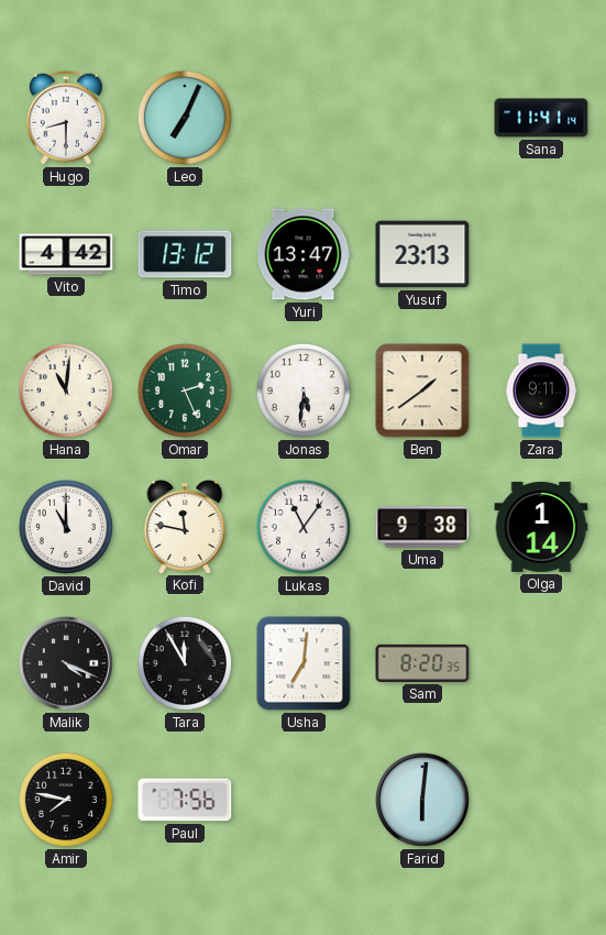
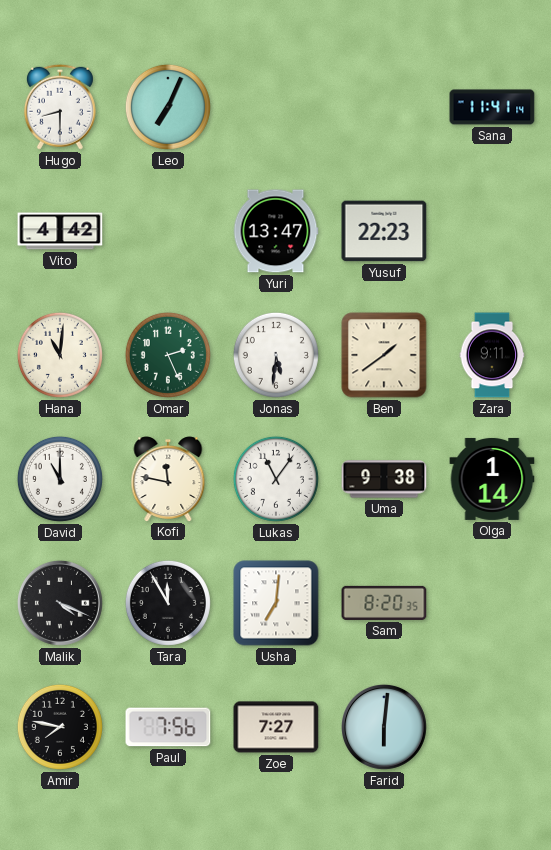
Timo: 13:12 -> none (185, 254)
Yusuf: 23:13 -> 22:23 (384, 231)
Zoe: none -> 7:27 (276, 727)
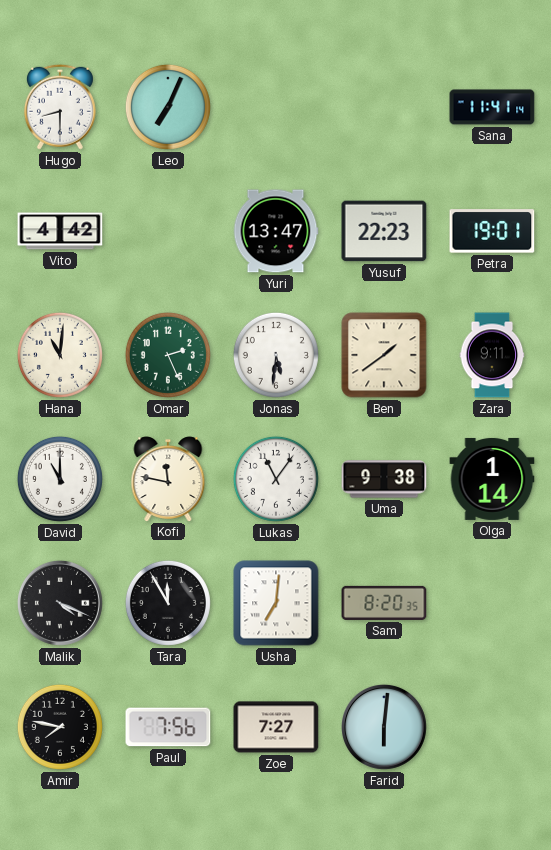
Petra: none -> 19:01 (492, 231)
